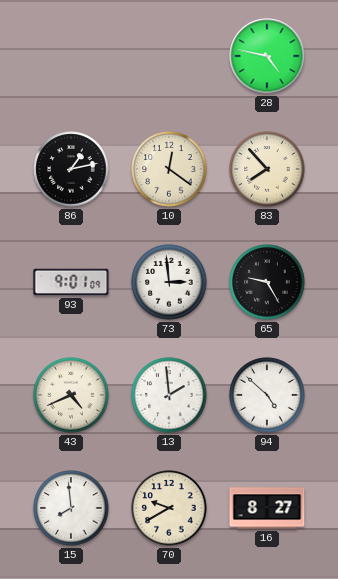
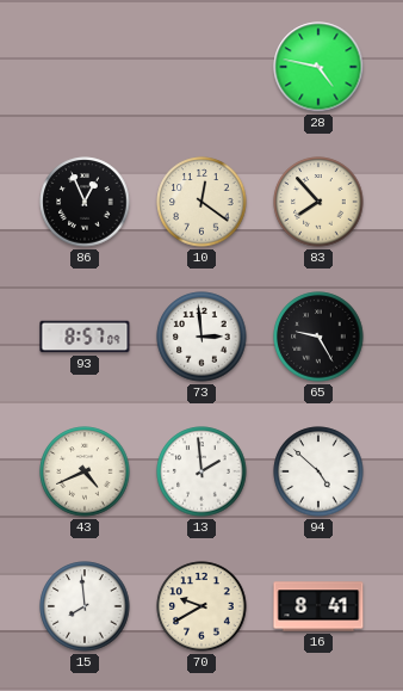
86: 1:13 -> 12:56 (85, 202)
93: 9:01 -> 8:57 (85, 337)
16: 8:27 -> 8:41 (318, 606)
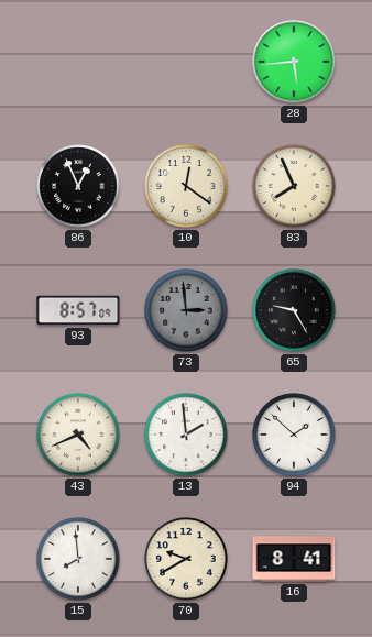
28: 4:47 -> 5:44 (294, 62)
83: 7:53 -> 7:56 (294, 186)
73 dial: white -> grey (186, 310)
94: 4:52 -> 1:52 (294, 435)
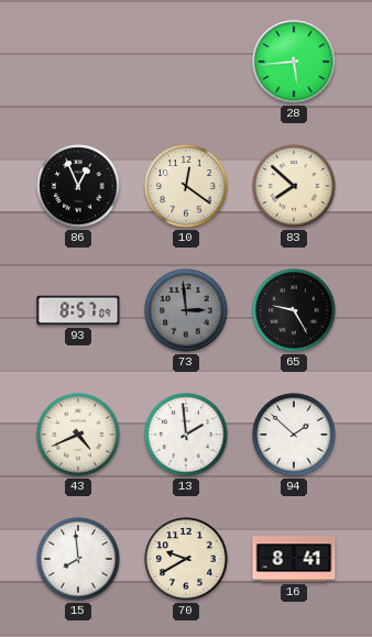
83: 7:56 -> 7:52 (294, 186)
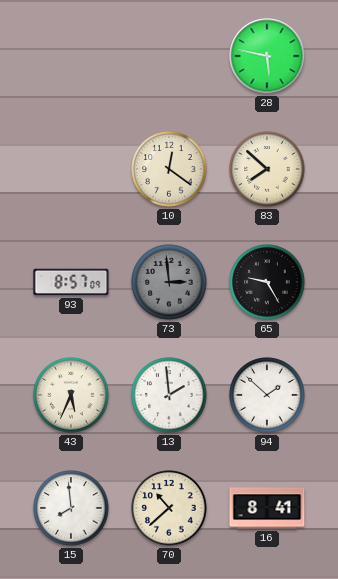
28: 5:44 -> 5:47 (267, 56)
86: 12:56 -> none (78, 186)
43: 4:41 -> 5:34 (71, 395)
70: 9:40 -> 10:38 (169, 508)
